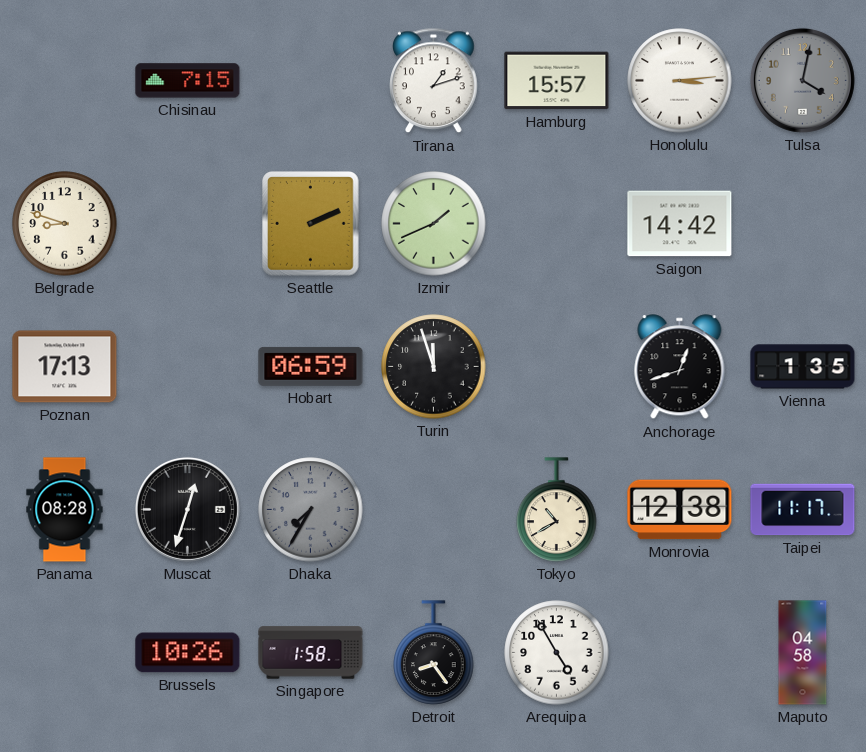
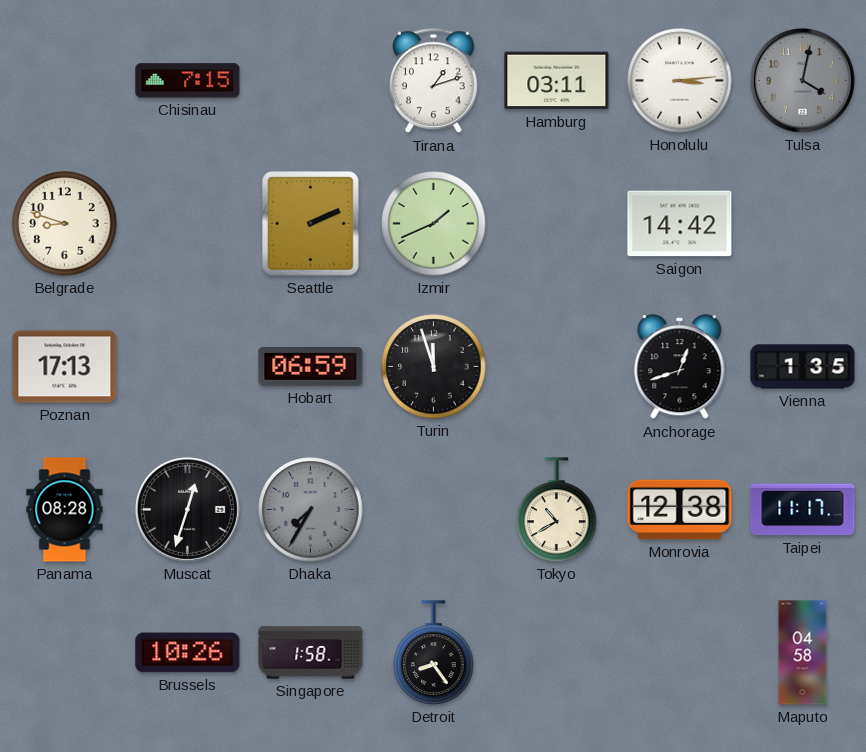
Hamburg: 15:57 -> 03:11 (557, 81)
Arequipa: 4:55 -> none (557, 653)
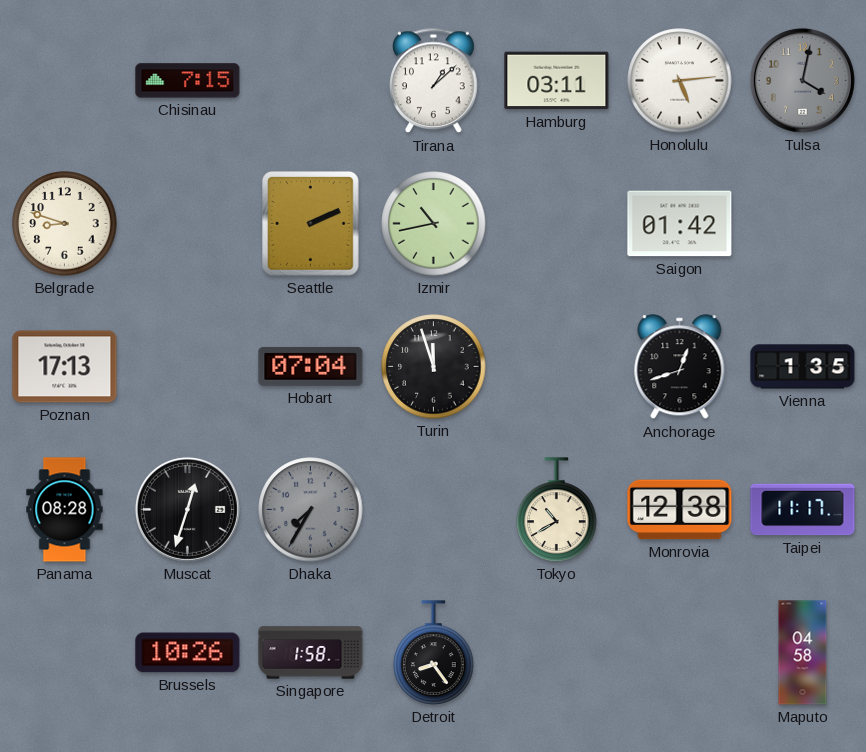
Tirana: 1:12 -> 1:08 (434, 81)
Honolulu: 3:14 -> 5:14 (680, 81)
Izmir: 1:41 -> 10:43 (434, 224)
Saigon: 14:42 -> 01:42 (680, 224)
Hobart: 06:59 -> 07:04 (311, 366)
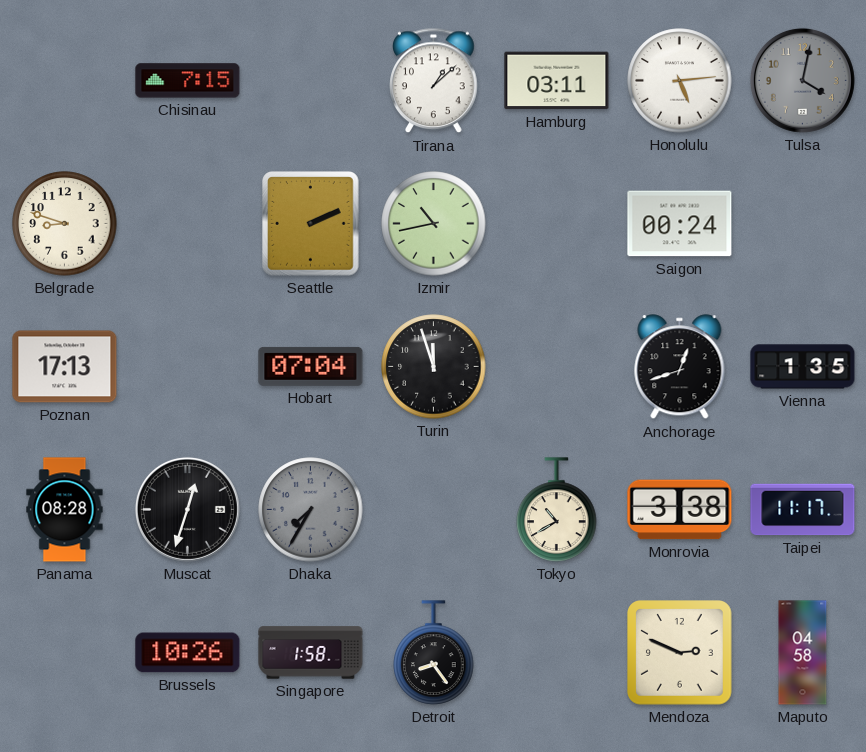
Saigon: 01:42 -> 00:24 (680, 224)
Monrovia: 12:38 -> 3:38 (680, 510)
Mendoza: none -> 2:49 (680, 653)
